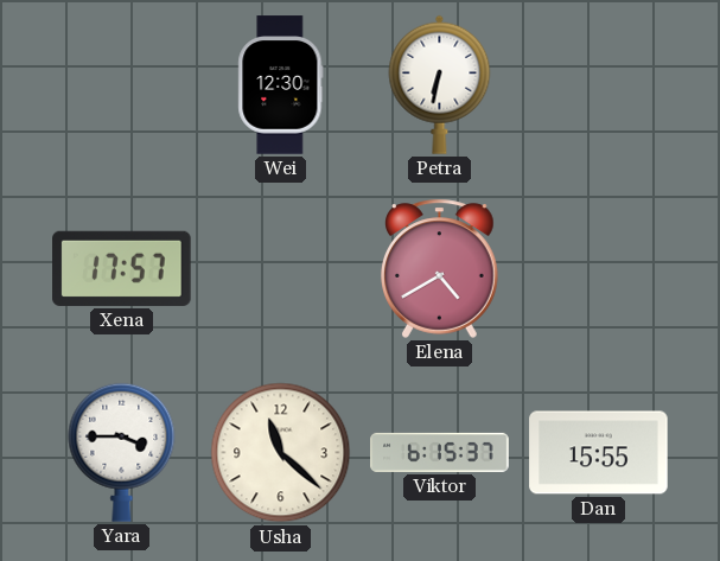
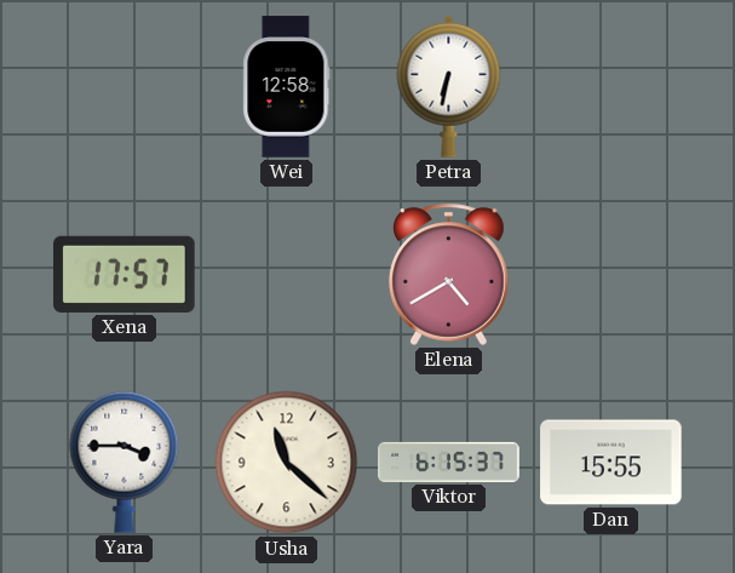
Wei: 12:30 -> 12:58 (287, 87)
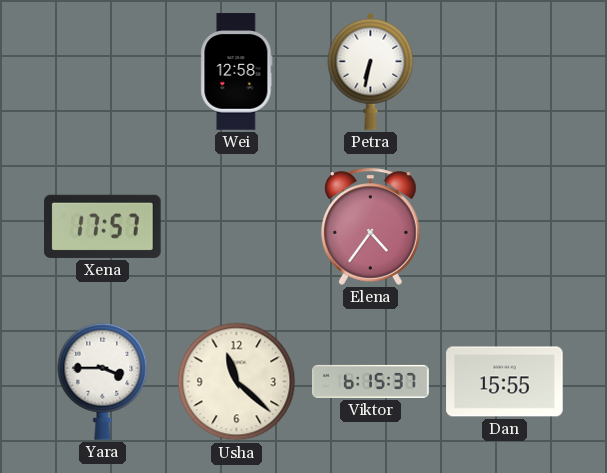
Elena: 4:40 -> 4:36 (371, 226)
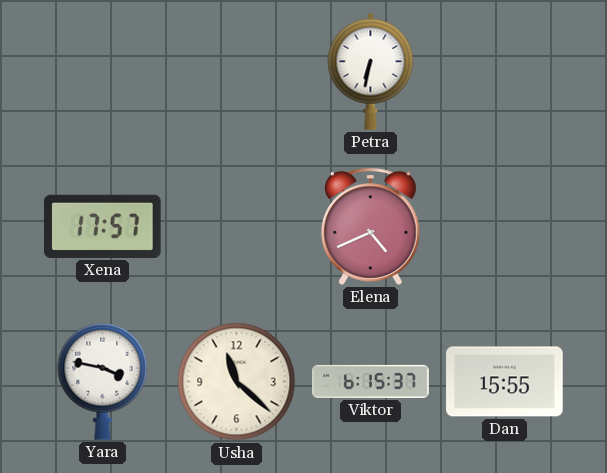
Wei: 12:58 -> none (237, 72)
Elena: 4:36 -> 4:41 (371, 226)
Yara: 3:45 -> 3:47 (103, 381)
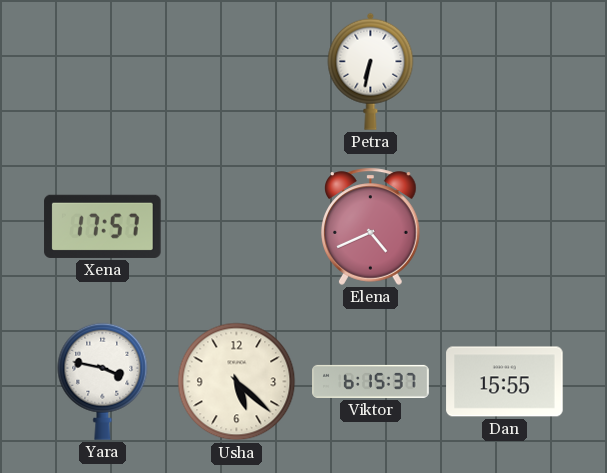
Usha: 11:22 -> 5:22 (237, 382)
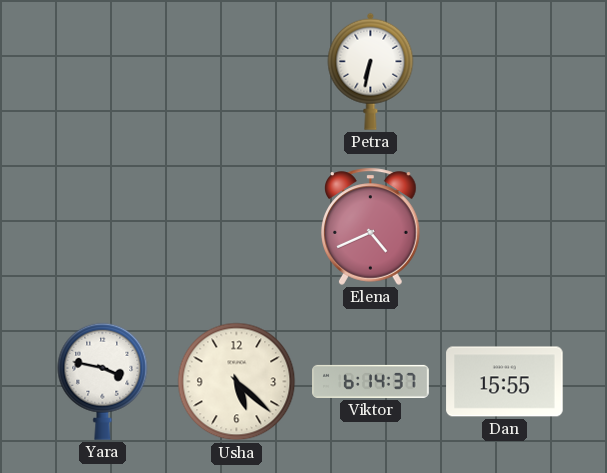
Xena: 17:57 -> none (103, 226)
Viktor: 6:15 -> 6:14 (371, 381)
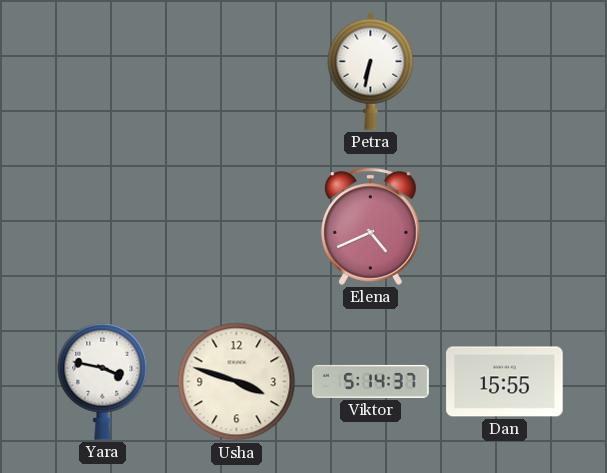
Usha: 5:22 -> 3:48 (237, 382)
Viktor: 6:14 -> 5:14 (371, 381)
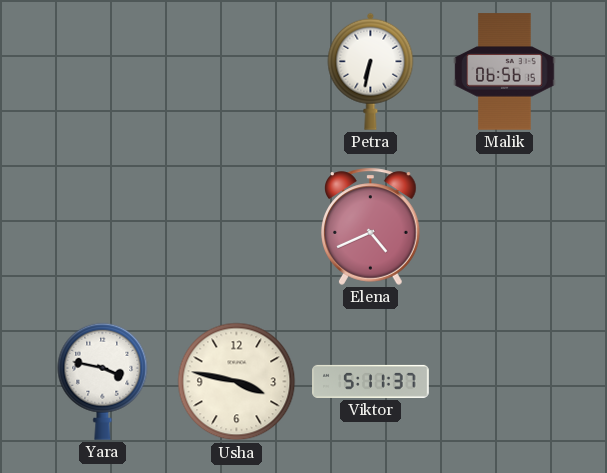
Malik: none -> 06:56 (505, 72)
Usha: 3:48 -> 3:47 (237, 382)
Viktor: 5:14 -> 5:11 (371, 381)
Dan: 15:55 -> none (505, 382)
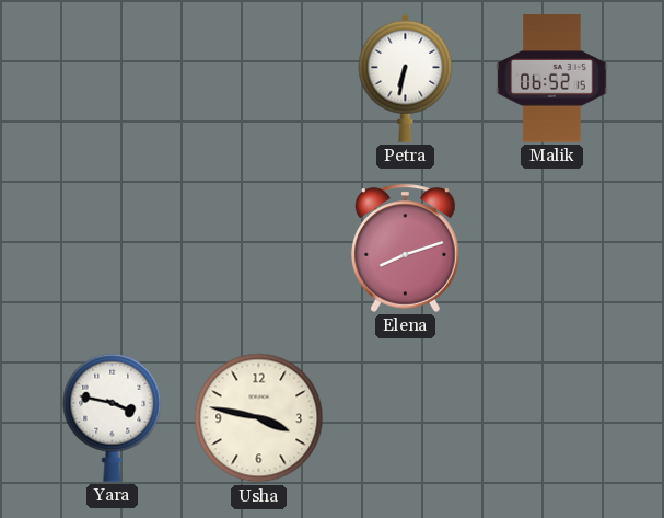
Malik: 06:56 -> 06:52 (552, 79)
Elena: 4:41 -> 8:12 (406, 248)
Viktor: 5:11 -> none (371, 381)
